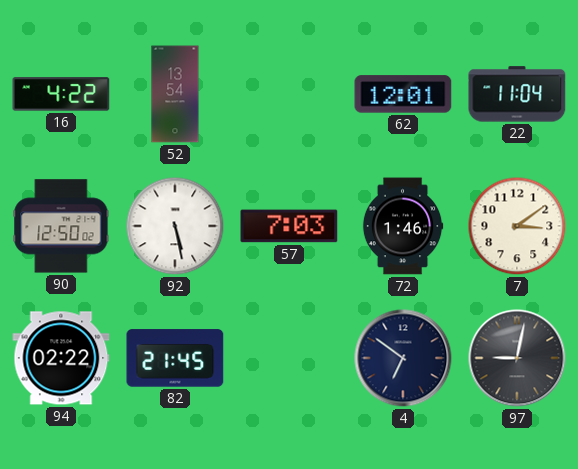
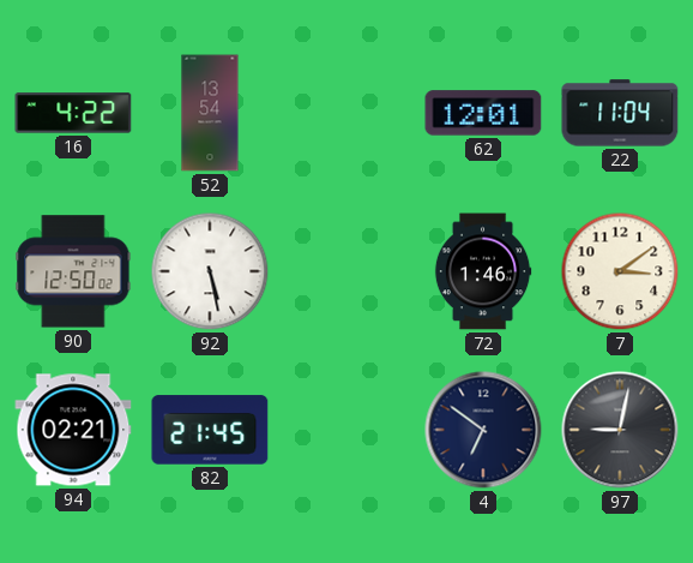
57: 7:03 -> none (289, 226)
94: 02:22 -> 02:21 (73, 430)
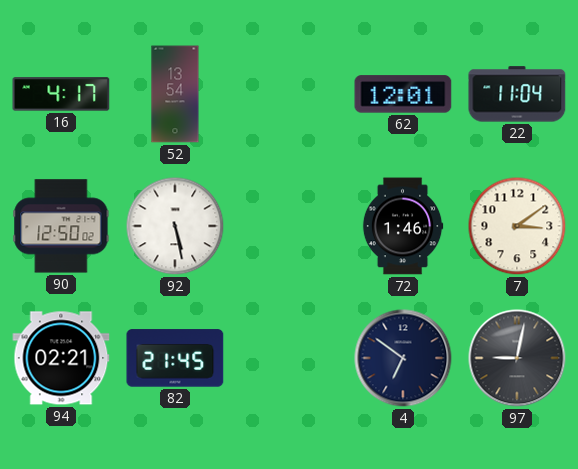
16: 4:22 -> 4:17 (61, 94)
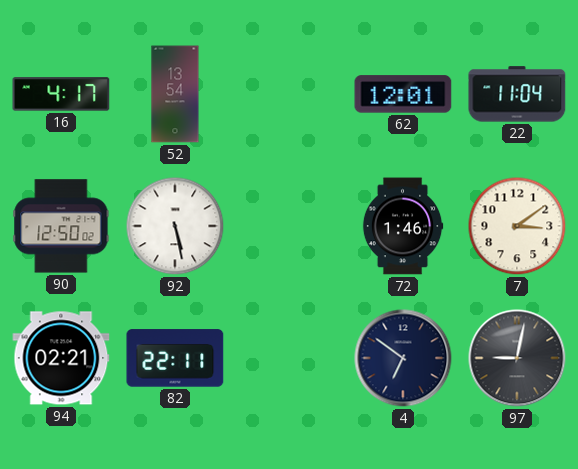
82: 21:45 -> 22:11 (175, 358)
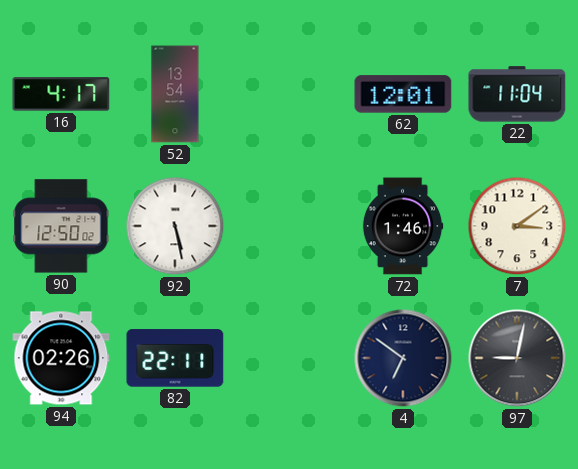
94: 02:21 -> 02:26 (61, 358)
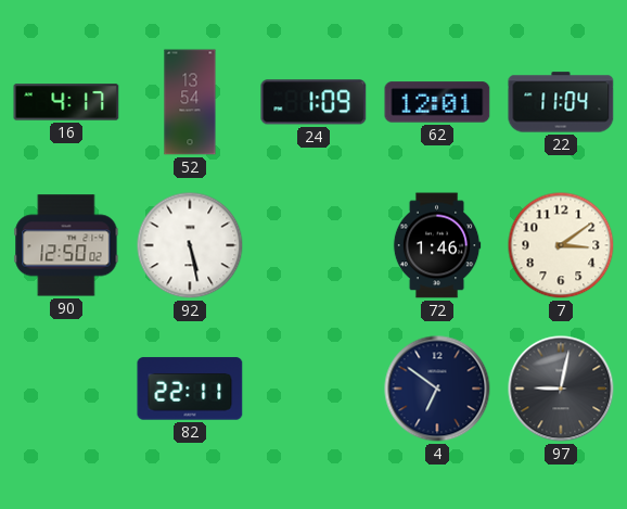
24: none -> 1:09 (313, 102)
94: 02:26 -> none (61, 358)
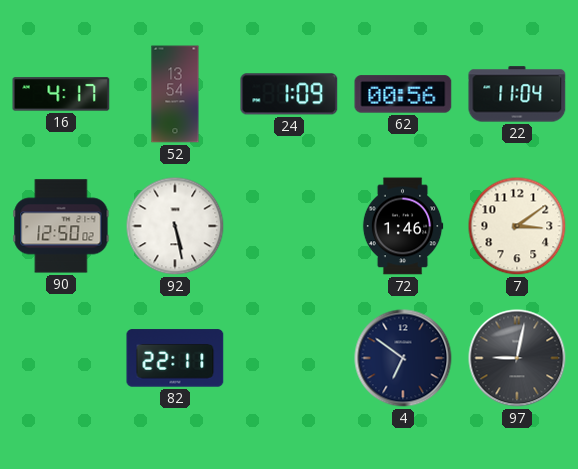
62: 12:01 -> 00:56 (403, 94)
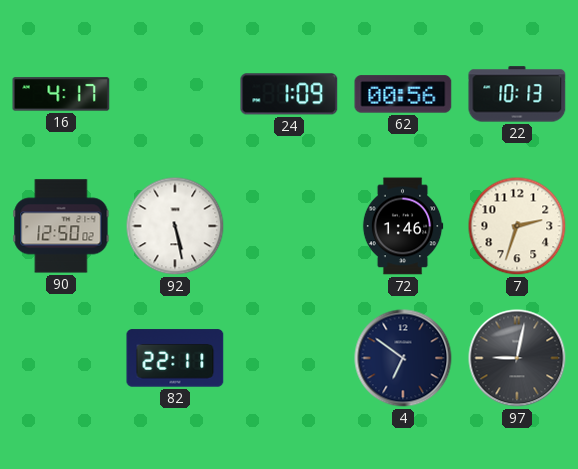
52: 13:54 -> none (175, 94)
22: 11:04 -> 10:13 (517, 94)
7: 3:09 -> 2:33 (517, 226)
